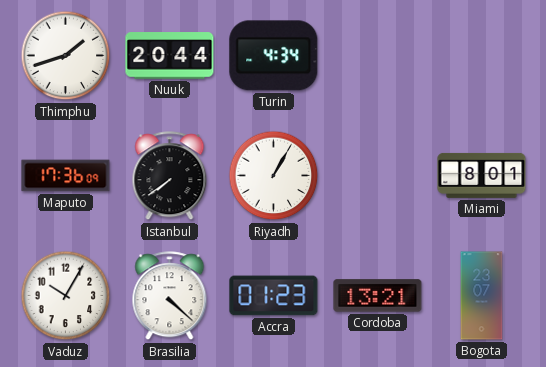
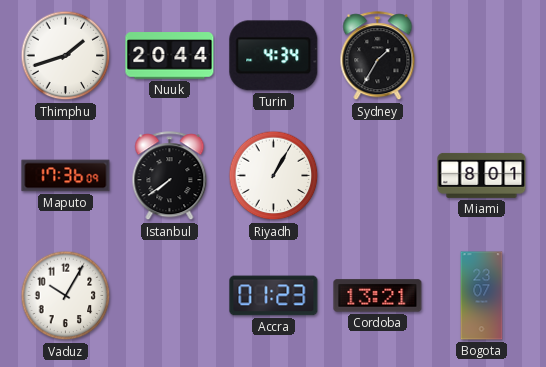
Sydney: none -> 1:35 (378, 56)
Brasilia: 4:22 -> none (170, 296)
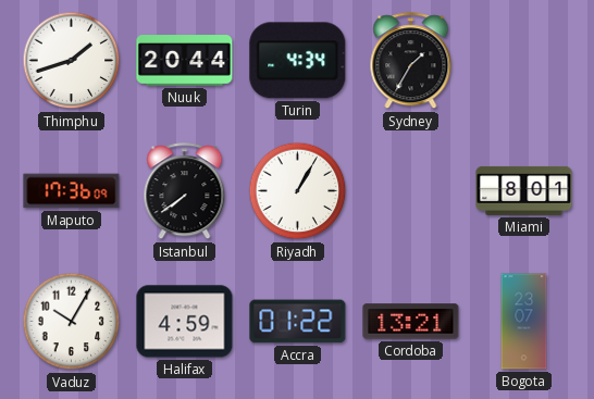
Halifax: none -> 4:59 (185, 322)
Accra: 01:23 -> 01:22 (298, 322)
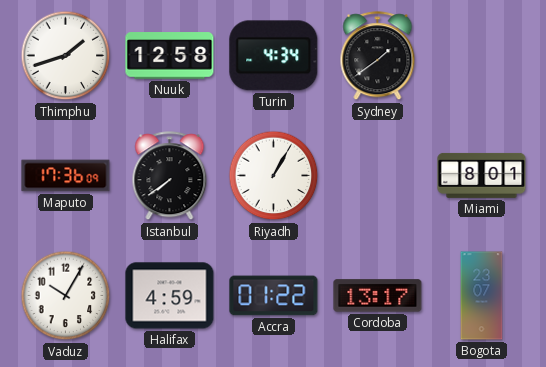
Nuuk: 20:44 -> 12:58 (170, 56)
Sydney: 1:35 -> 1:39 (378, 56)
Cordoba: 13:21 -> 13:17 (378, 296)
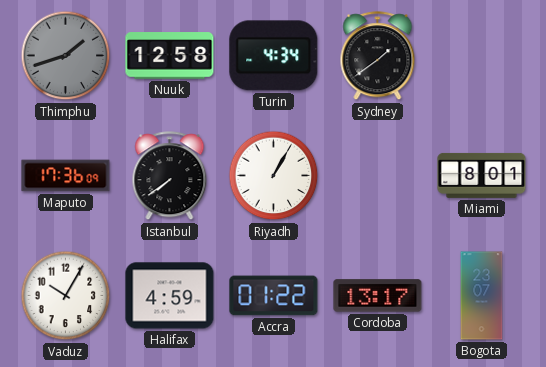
Thimphu dial: white -> grey (66, 56)
